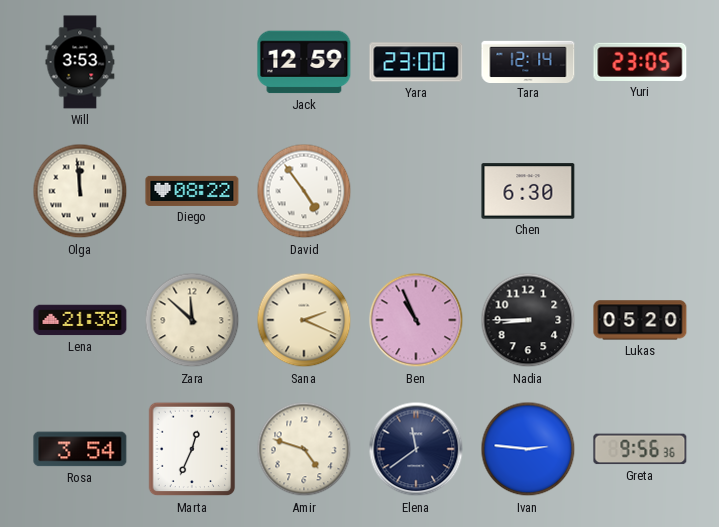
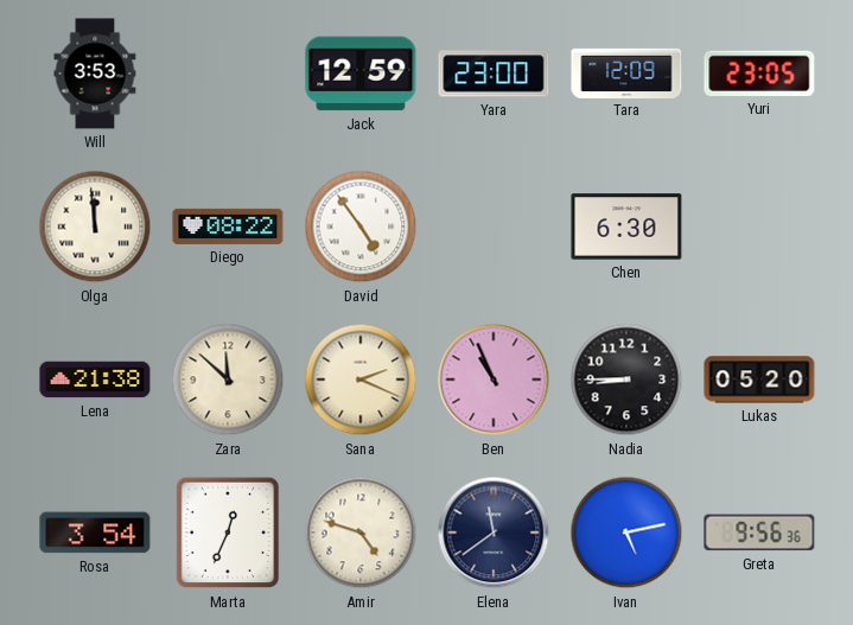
Tara: 12:14 -> 12:09 (626, 72)
Ivan: 2:46 -> 5:13 (626, 532)
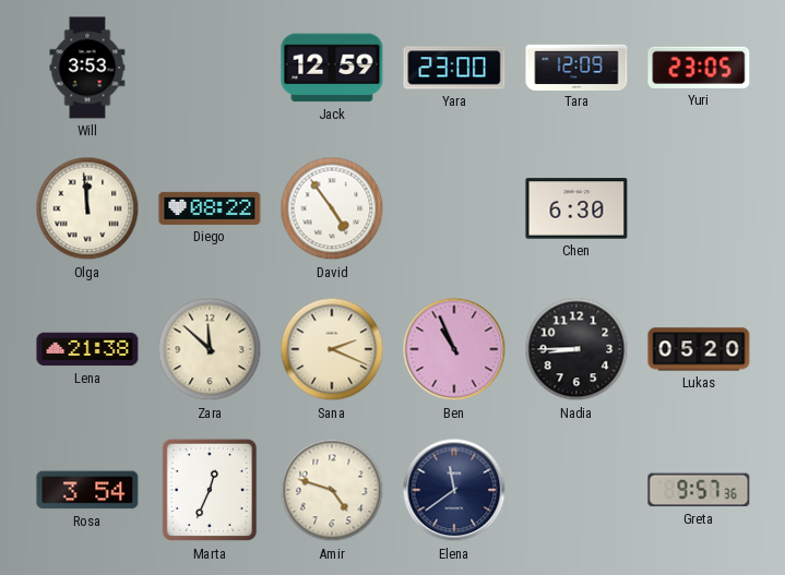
Ivan: 5:13 -> none (626, 532)
Greta: 9:56 -> 9:57 (699, 490)
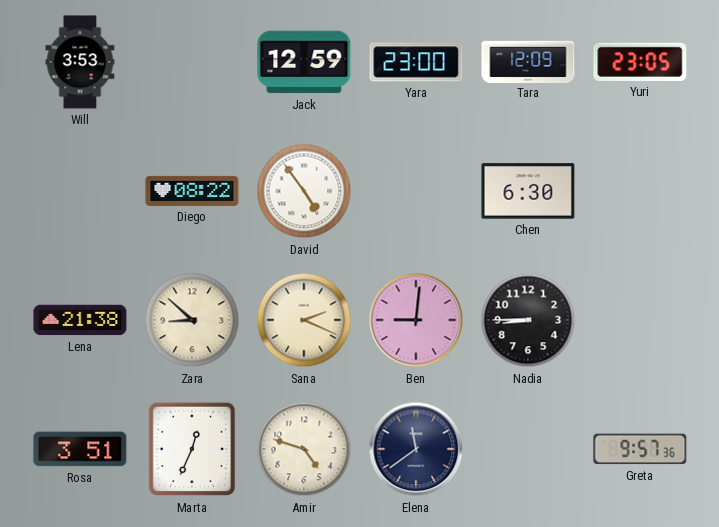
Olga: 11:59 -> none (87, 208)
Zara: 11:52 -> 8:52 (192, 320)
Ben: 10:56 -> 9:01 (416, 320)
Lukas: 05:20 -> none (699, 349)
Rosa: 3:54 -> 3:51 (80, 449)
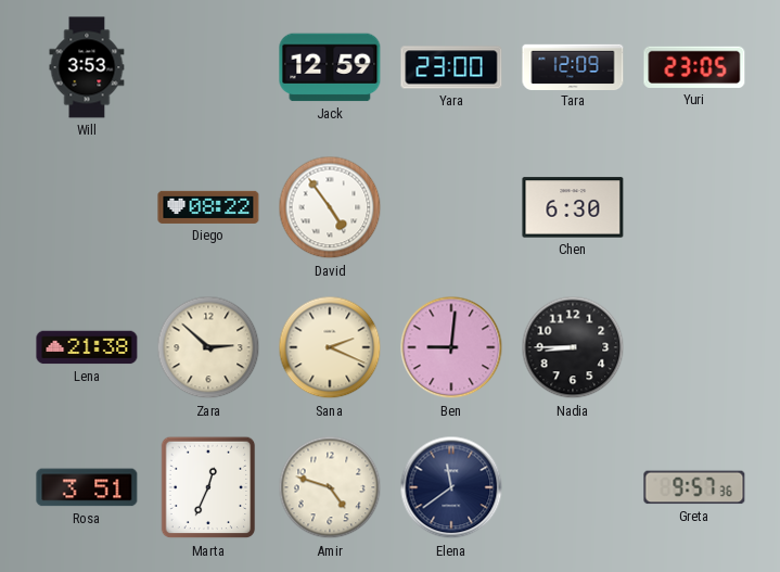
Zara: 8:52 -> 2:52 (208, 347)
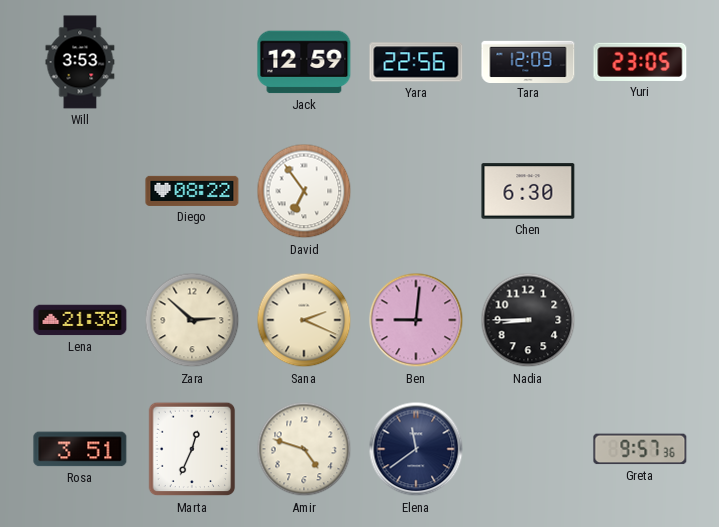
Yara: 23:00 -> 22:56 (416, 62)
David: 4:54 -> 6:54 (304, 191)
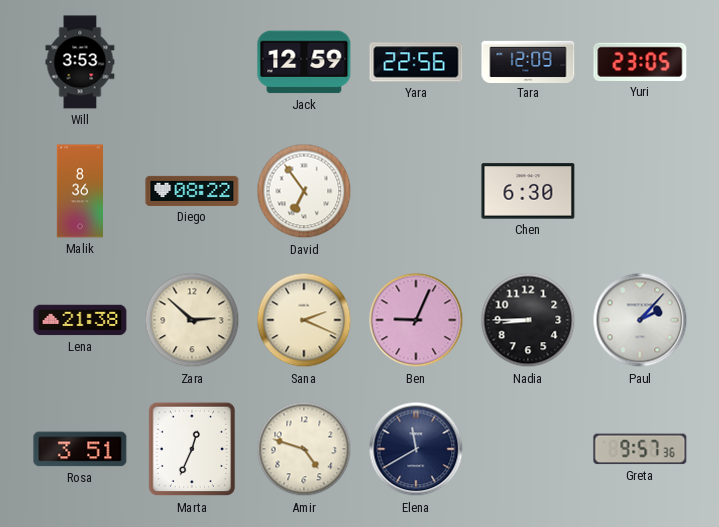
Malik: none -> 8:36 (79, 191)
Ben: 9:01 -> 9:04 (416, 320)
Paul: none -> 2:07 (640, 320)
Elena: 11:39 -> 11:40 (416, 449)
